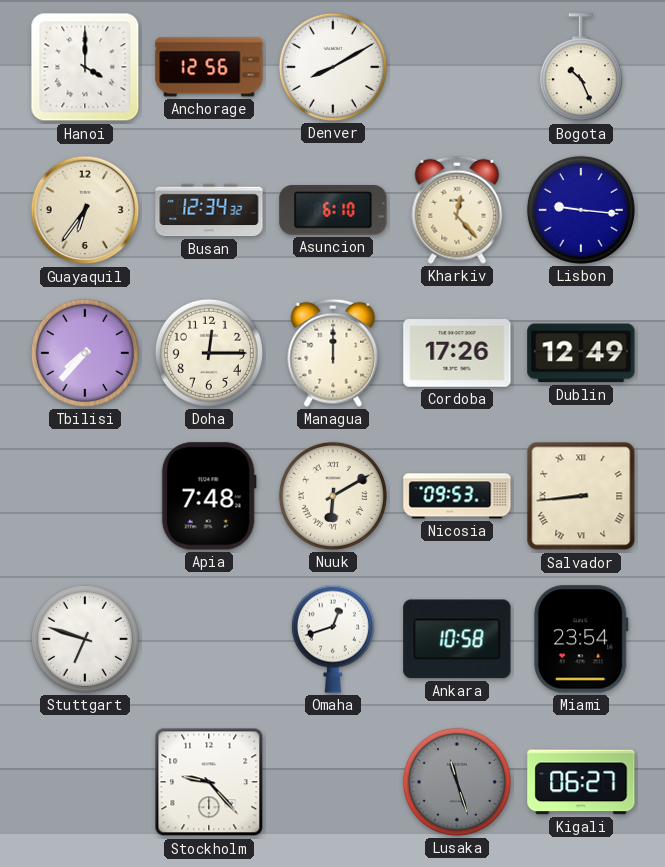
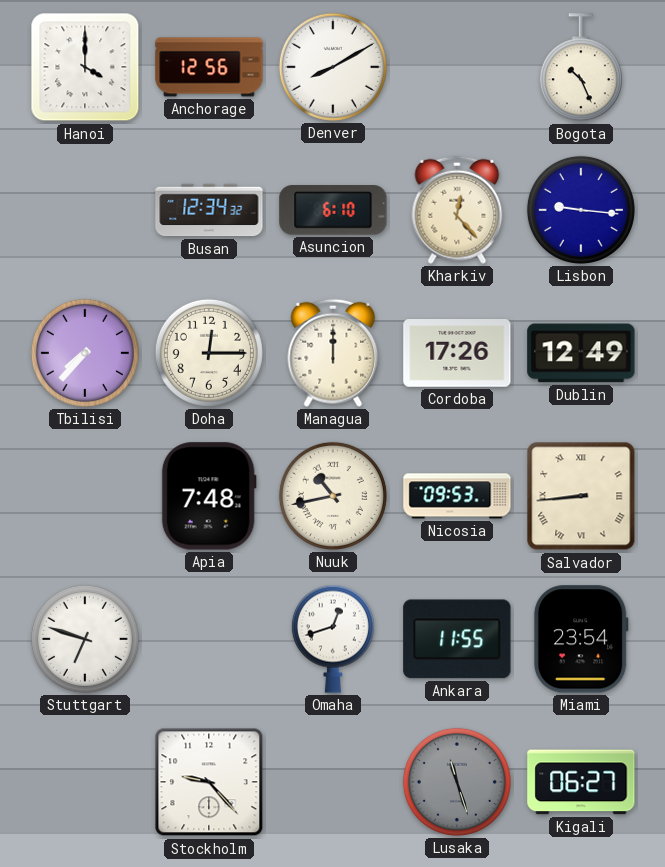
Guayaquil: 6:36 -> none (85, 210)
Nuuk: 6:10 -> 10:43 (333, 496)
Ankara: 10:58 -> 11:55 (457, 639)
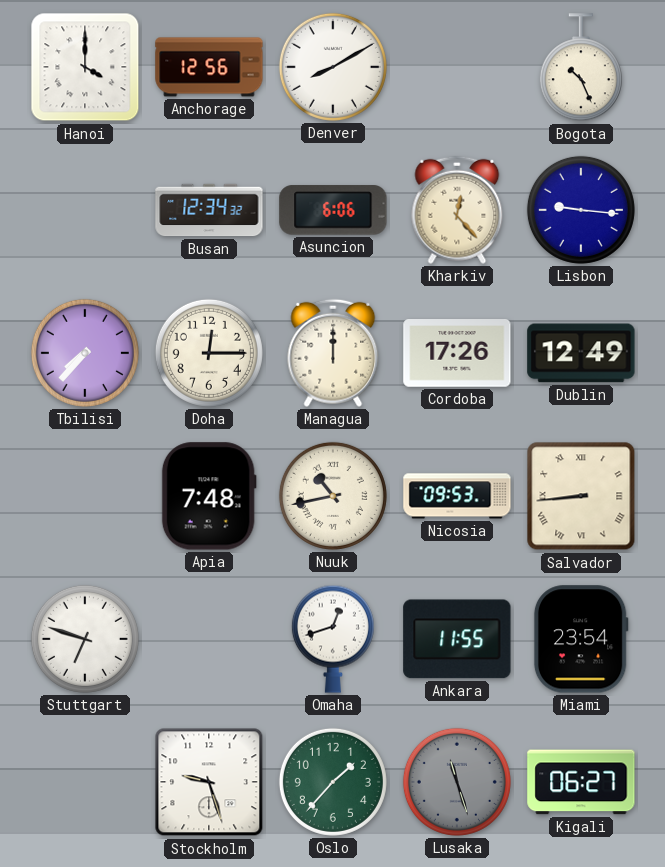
Asuncion: 6:10 -> 6:06 (333, 210)
Stockholm: 9:23 -> 9:27 (209, 782)
Oslo: none -> 1:37 (333, 782)
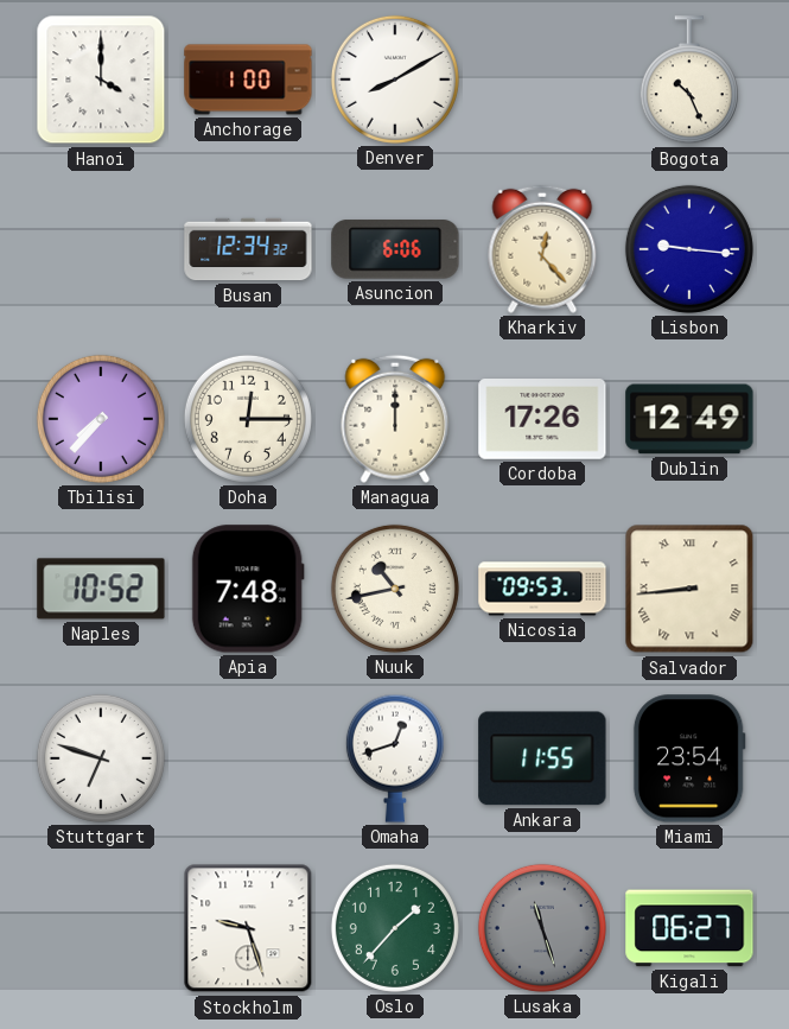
Anchorage: 12:56 -> 1:00 (248, 80)
Naples: none -> 10:52 (101, 589)
